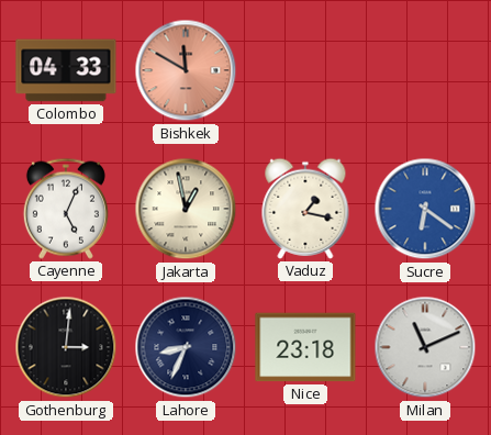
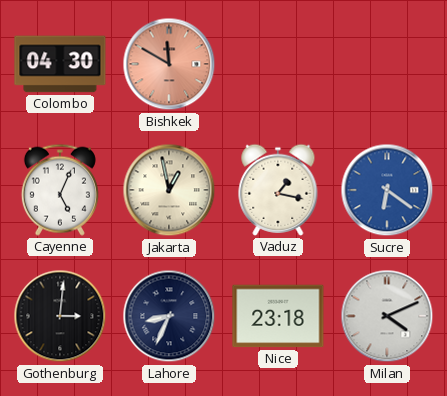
Colombo: 04:33 -> 04:30 (60, 64)
Milan: 11:11 -> 4:11 (387, 316)
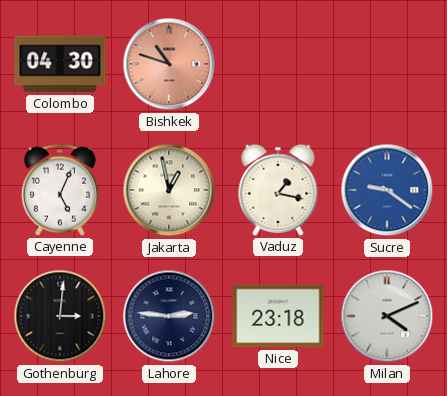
Bishkek: 11:50 -> 10:48 (169, 64)
Sucre: 6:21 -> 9:21 (387, 190)
Lahore: 8:34 -> 2:46 (169, 316)
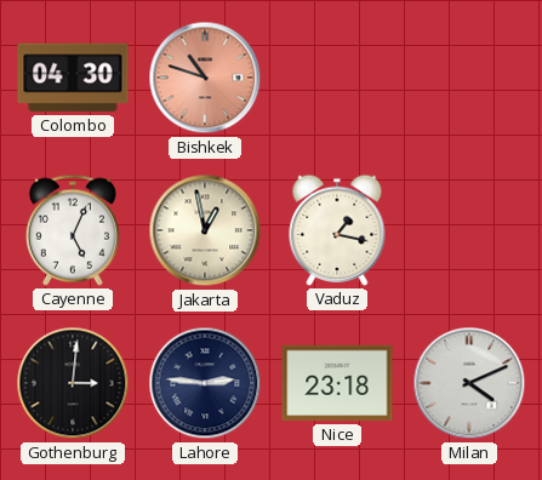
Sucre: 9:21 -> none (387, 190)
